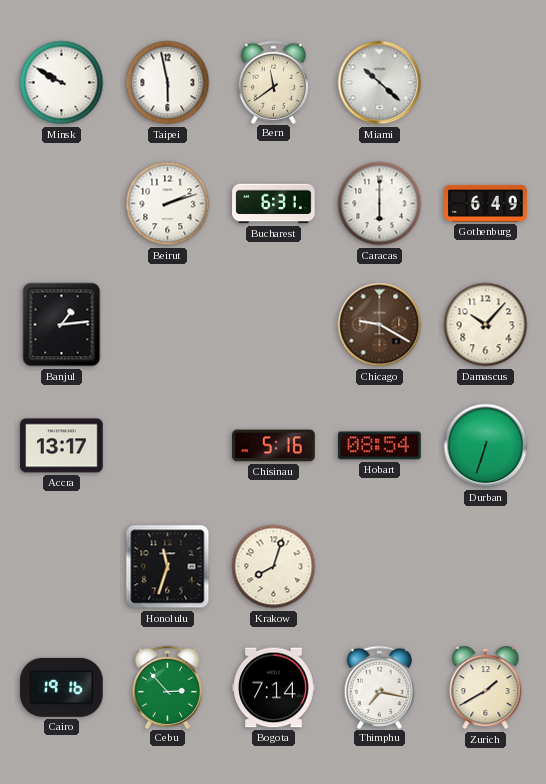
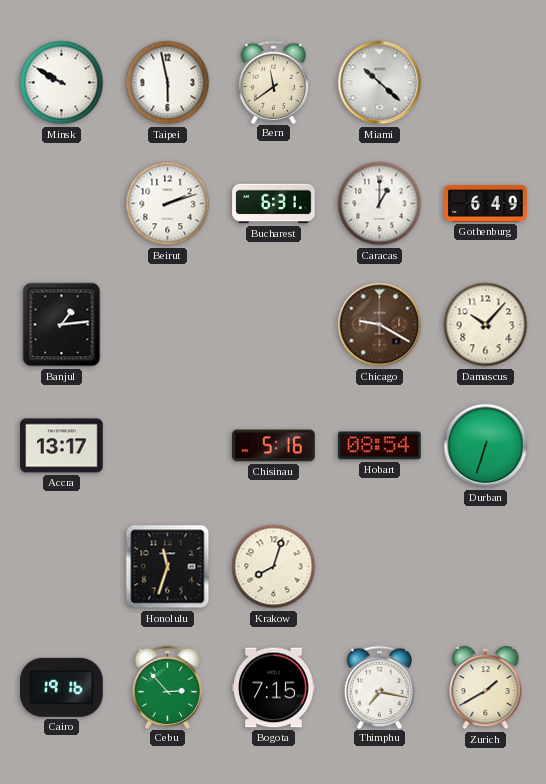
Caracas: 6:00 -> 1:00 (380, 204)
Bogota: 7:14 -> 7:15 (274, 688)
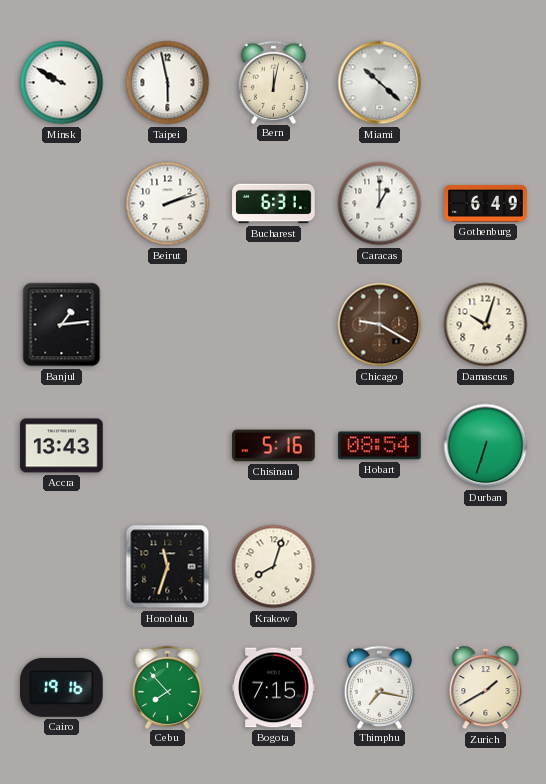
Bern: 11:39 -> 12:02 (274, 82)
Damascus: 10:07 -> 10:03 (486, 325)
Accra: 13:17 -> 13:43 (62, 446)
Cebu: 2:53 -> 7:53 (168, 687)
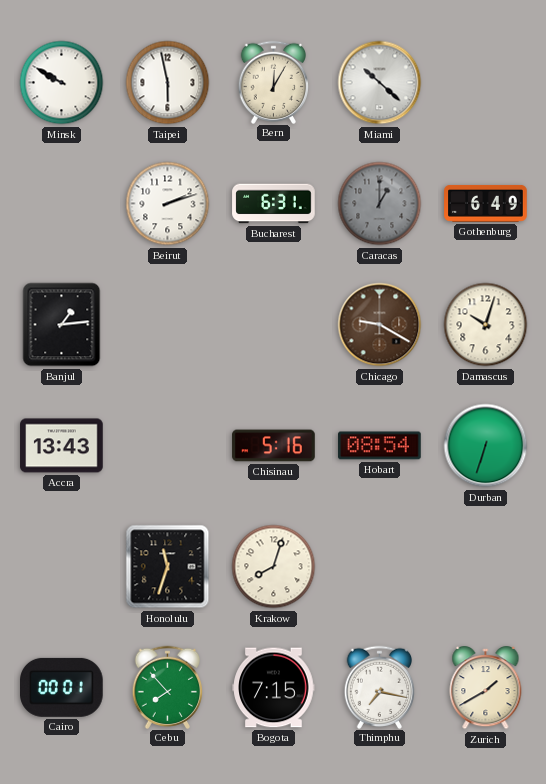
Bern: 12:02 -> 12:05 (274, 82)
Caracas dial: white -> grey (380, 204)
Cairo: 19:16 -> 00:01 (62, 687)
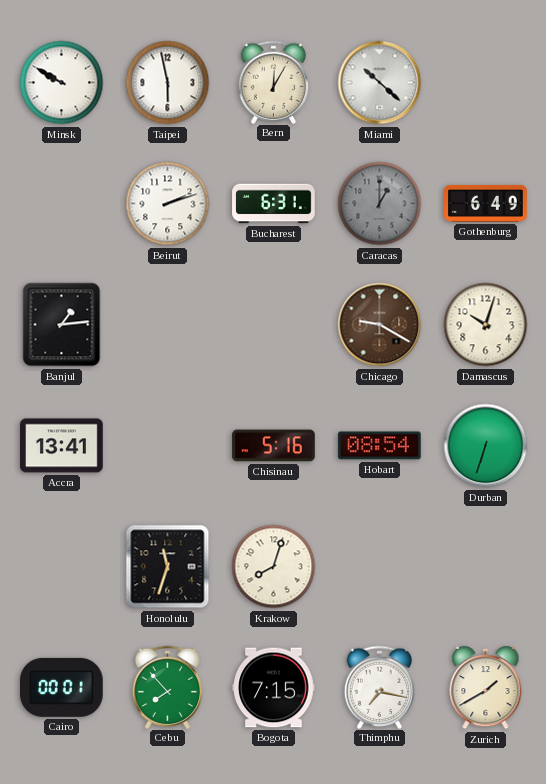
Accra: 13:43 -> 13:41 (62, 446)
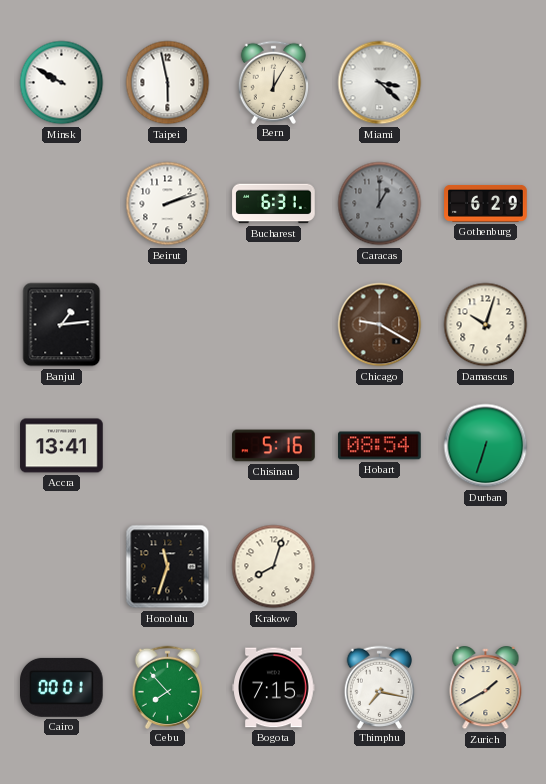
Miami: 10:22 -> 3:22 (380, 83)
Gothenburg: 6:49 -> 6:29 (486, 203)
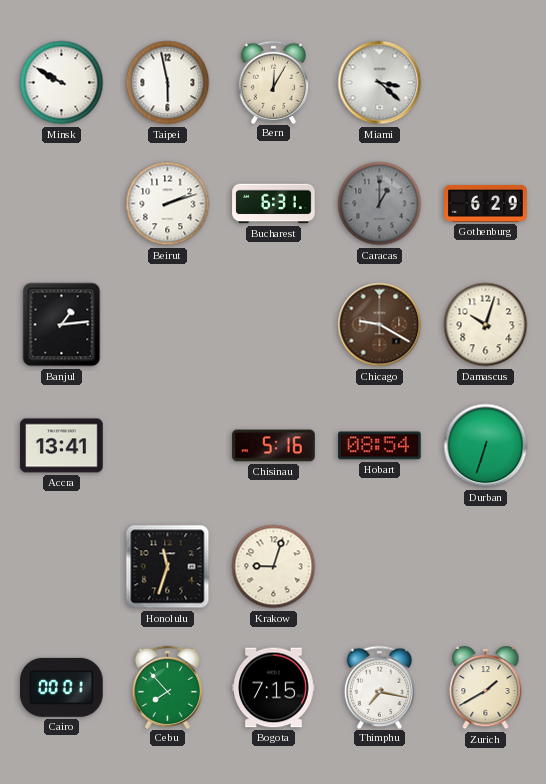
Krakow: 8:03 -> 9:03 (274, 567)
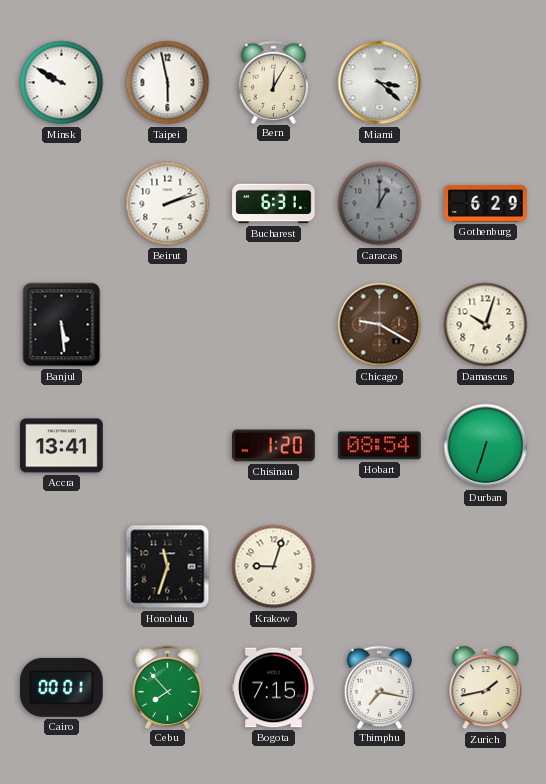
Banjul: 1:14 -> 5:29 (62, 325)
Chisinau: 5:16 -> 1:20 (274, 446)
Zurich: 1:40 -> 1:43 (486, 689)
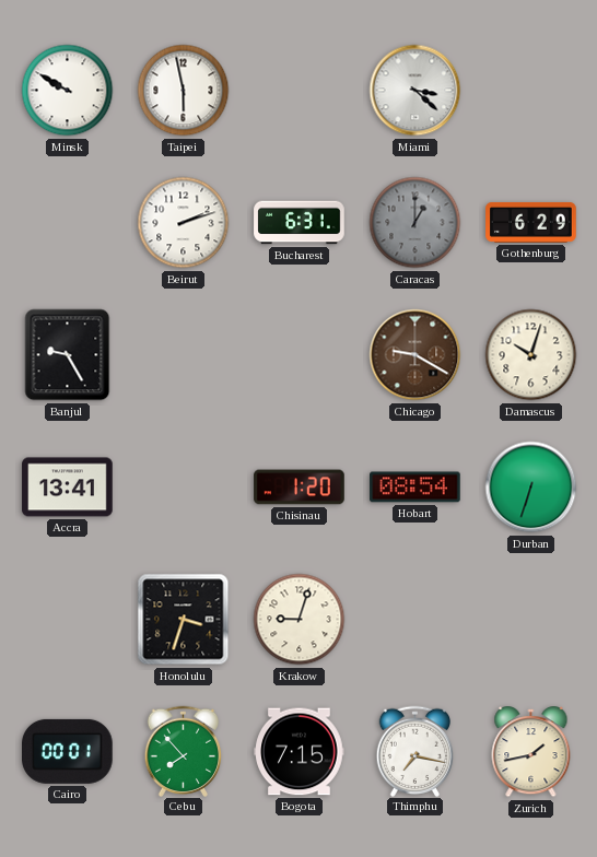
Bern: 12:05 -> none (274, 82)
Banjul: 5:29 -> 9:25 (68, 355)
Honolulu: 11:33 -> 3:33 (184, 620)
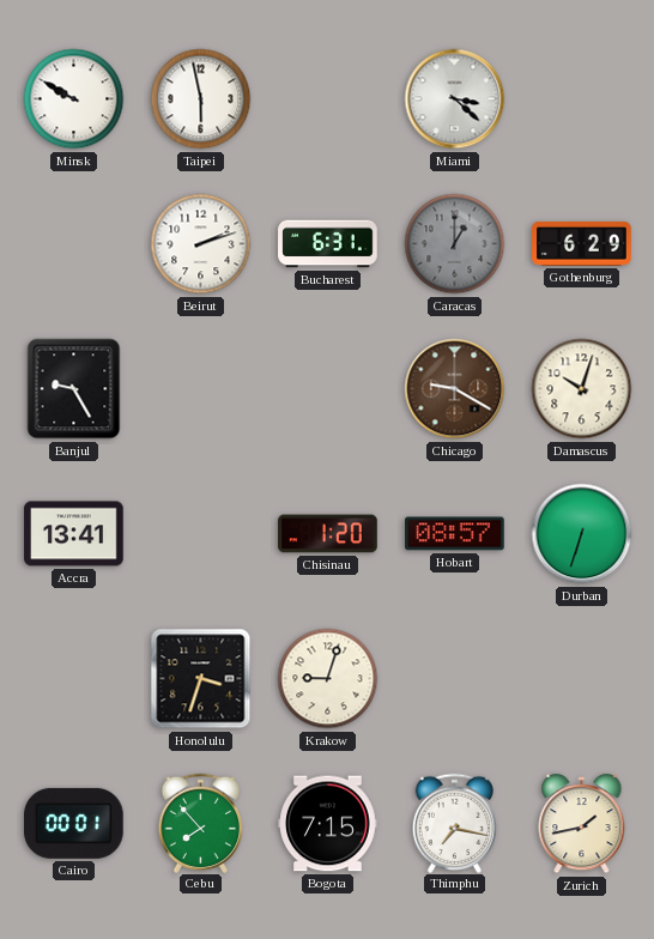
Hobart: 08:54 -> 08:57 (455, 534)
